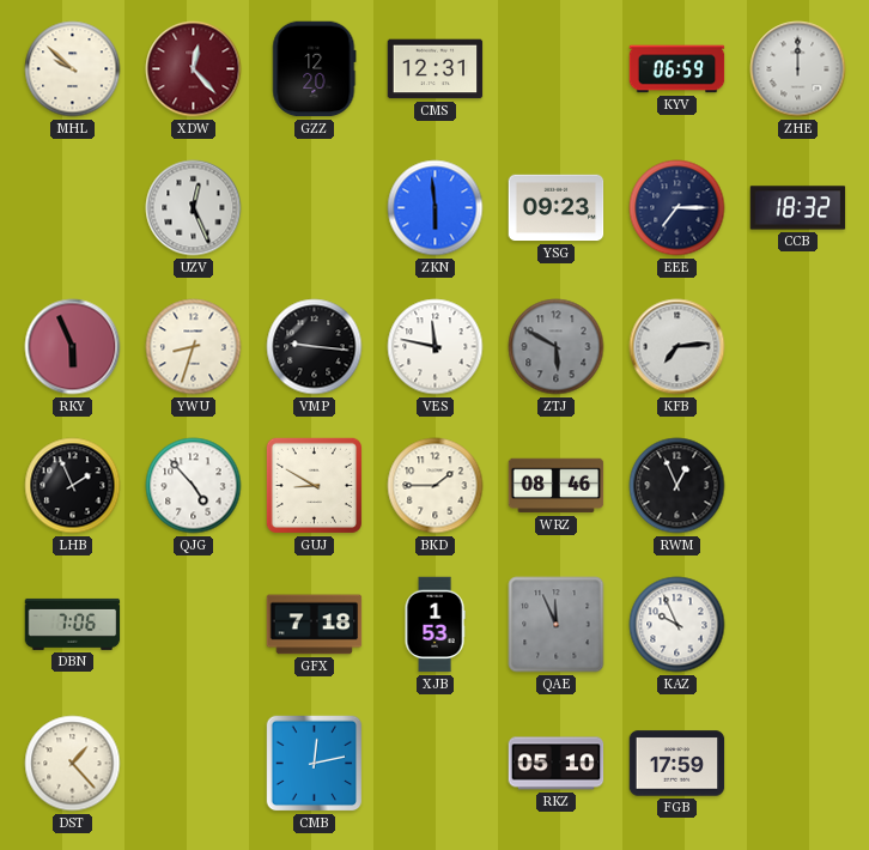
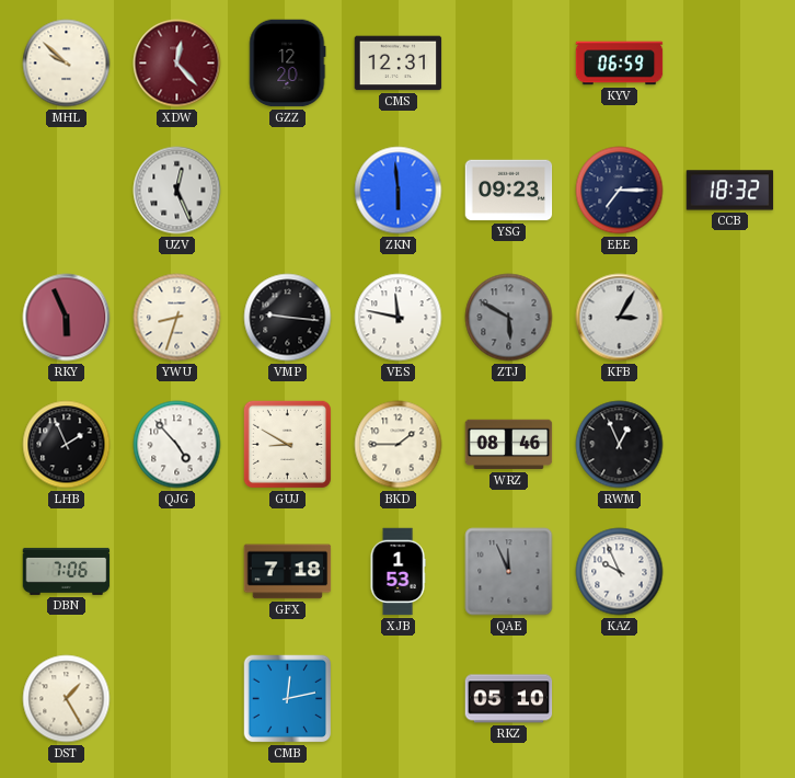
ZHE: 12:00 -> none (798, 69)
KFB: 7:14 -> 3:05 (620, 318)
DST: 1:23 -> 1:25 (67, 699)
FGB: 17:59 -> none (677, 764)
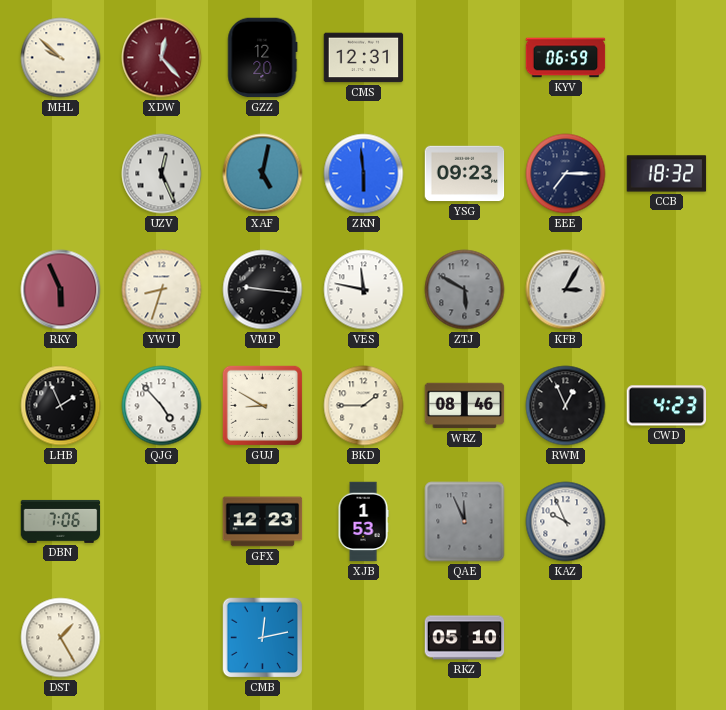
XAF: none -> 5:02 (263, 174)
CWD: none -> 4:23 (667, 406)
GFX: 7:18 -> 12:23 (263, 522)
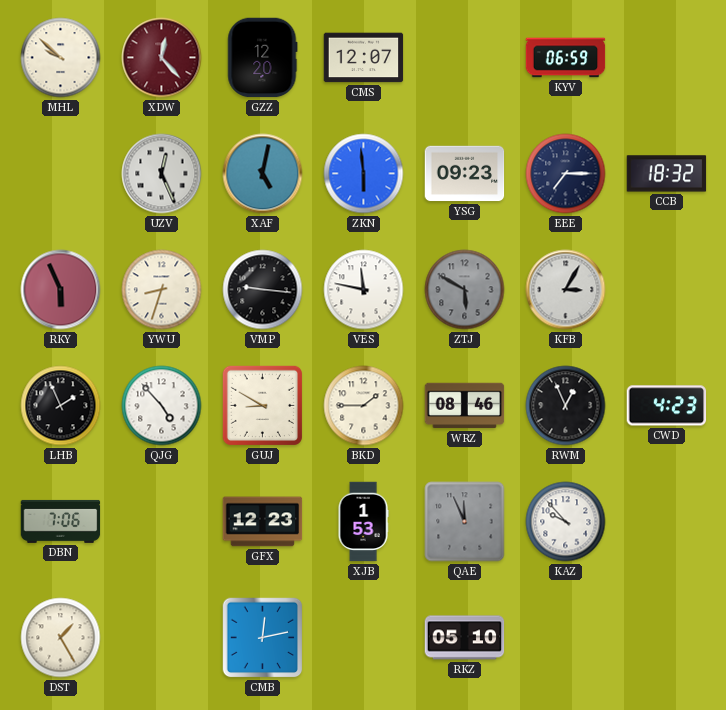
CMS: 12:31 -> 12:07 (364, 58)
KAZ: 9:56 -> 9:53 (566, 522)
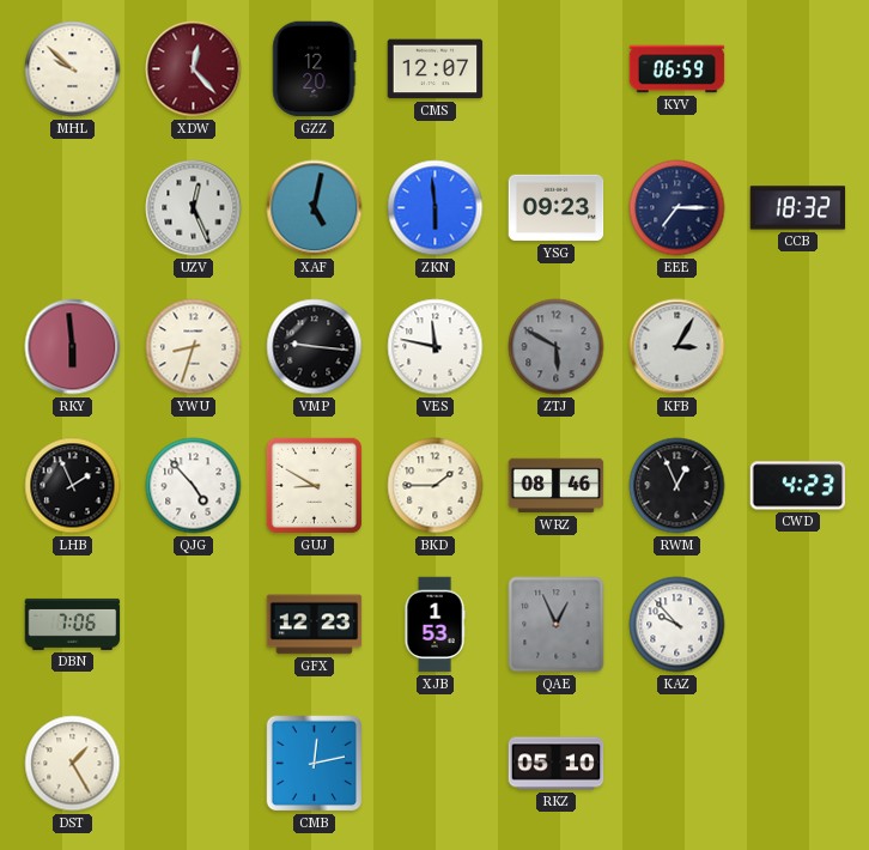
RKY: 5:56 -> 5:59 (73, 347)
QAE: 11:56 -> 12:56 (557, 625)
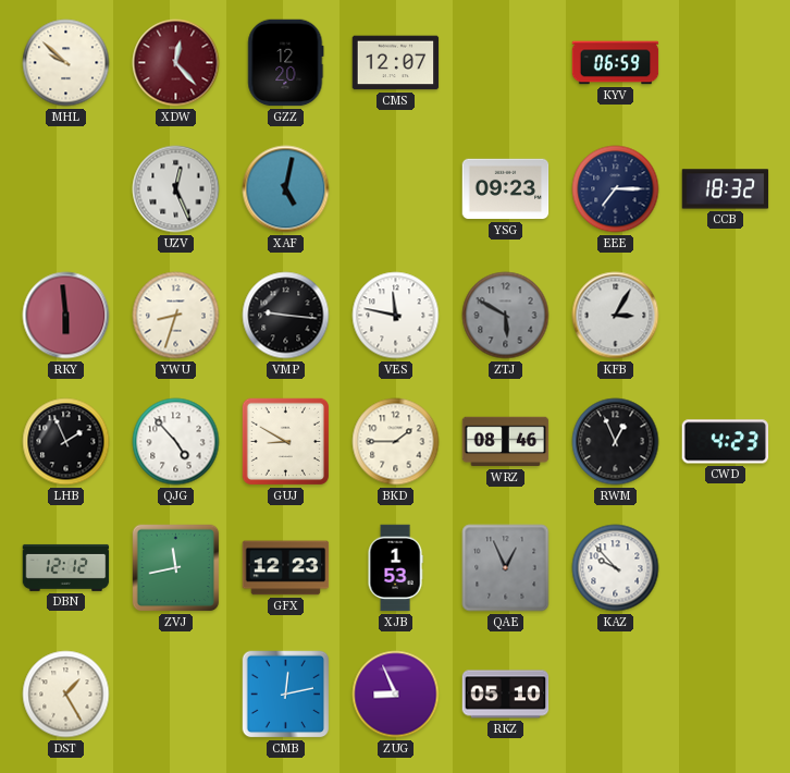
ZKN: 5:59 -> none (436, 208)
DBN: 7:06 -> 12:12 (66, 567)
ZVJ: none -> 11:43 (176, 568)
ZUG: none -> 8:56 (396, 695)
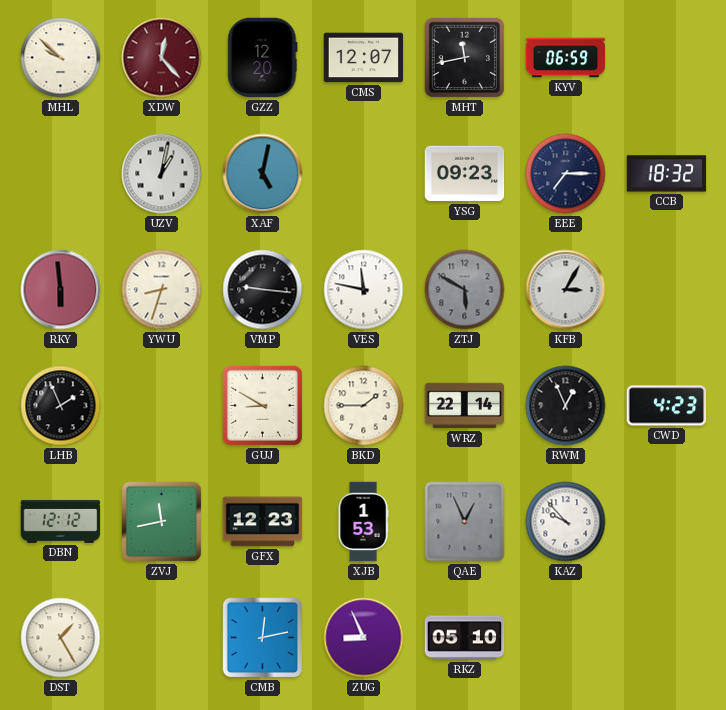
MHT: none -> 11:43 (464, 57)
UZV: 12:26 -> 1:02 (162, 174)
QJG: 4:53 -> none (176, 442)
WRZ: 08:46 -> 22:14 (465, 406)
